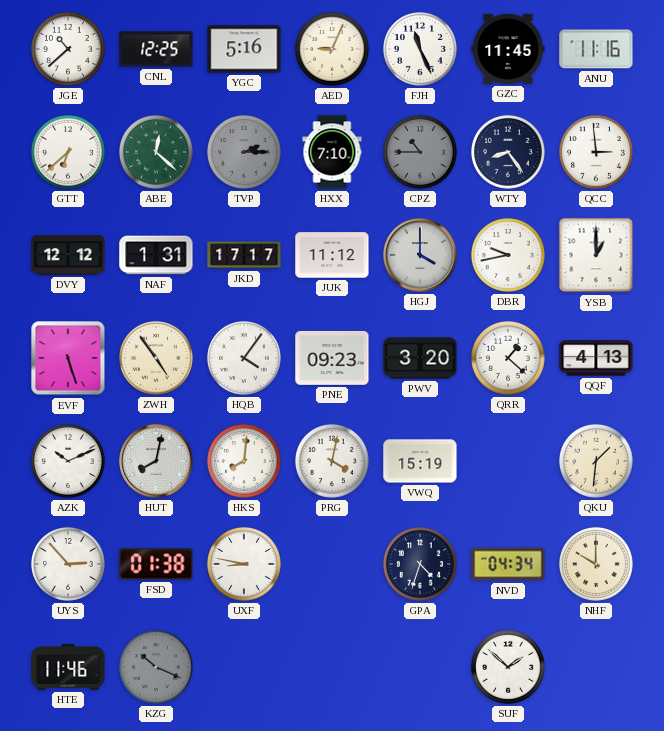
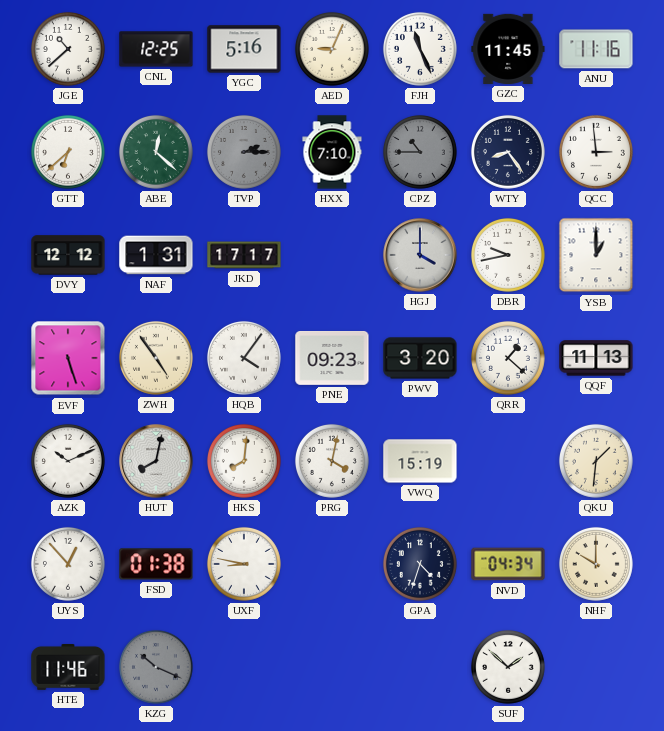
JUK: 11:12 -> none (332, 255)
QQF: 4:13 -> 11:13 (596, 358)
UYS: 2:53 -> 12:53 (68, 564)
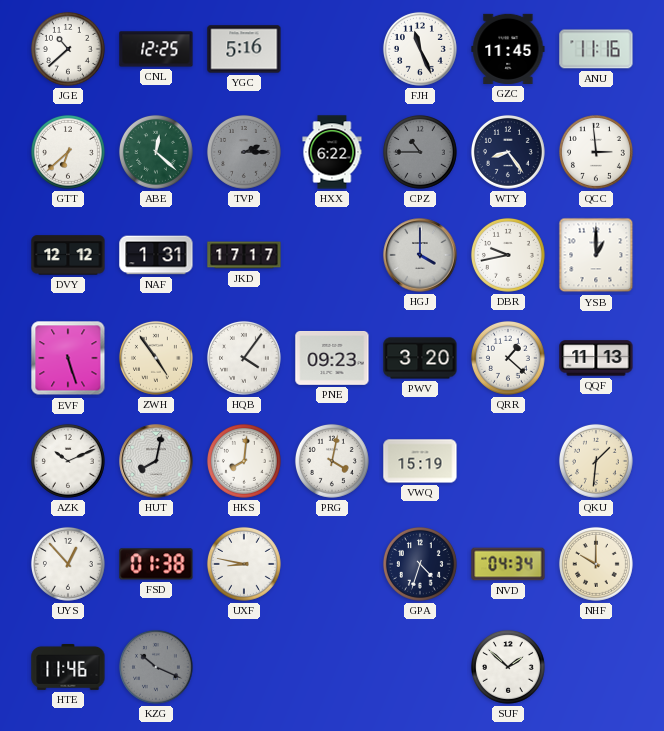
AED: 9:04 -> none (332, 49)
HXX: 7:10 -> 6:22 (332, 152)
